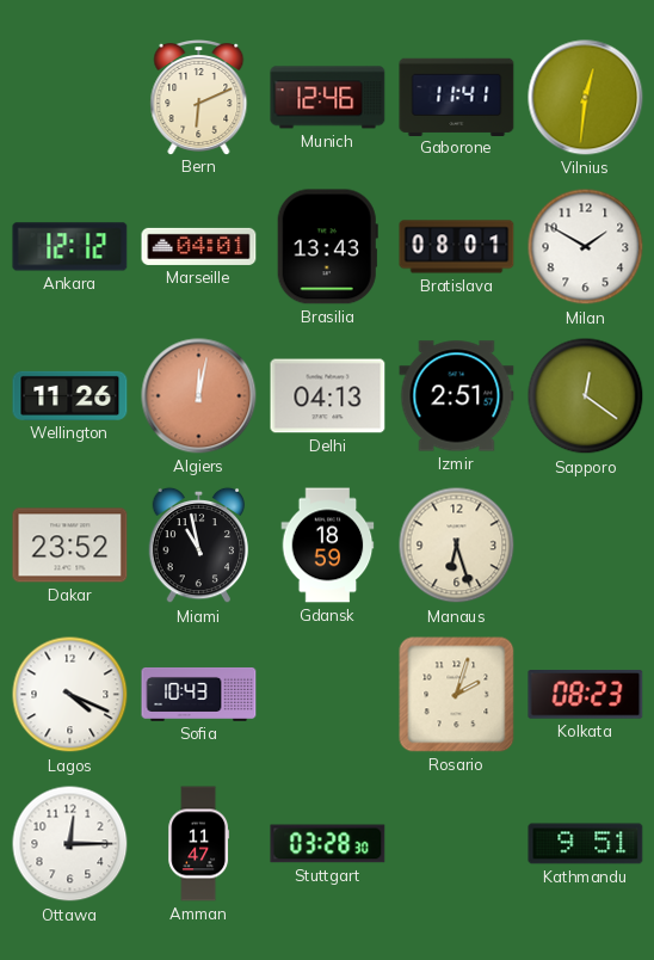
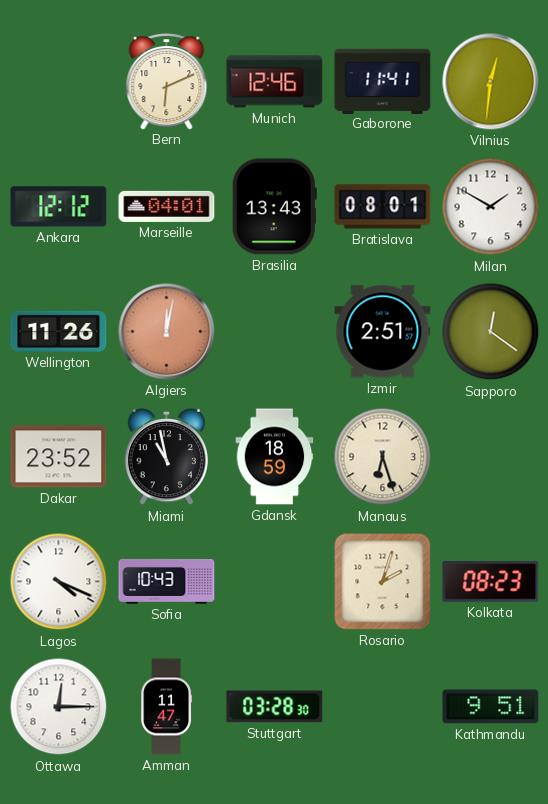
Delhi: 04:13 -> none (328, 396)
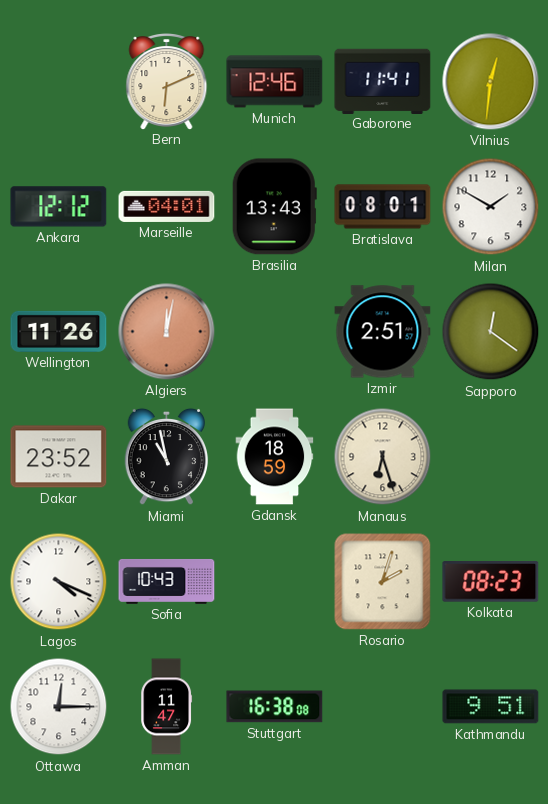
Stuttgart: 03:28 -> 16:38 (275, 707)
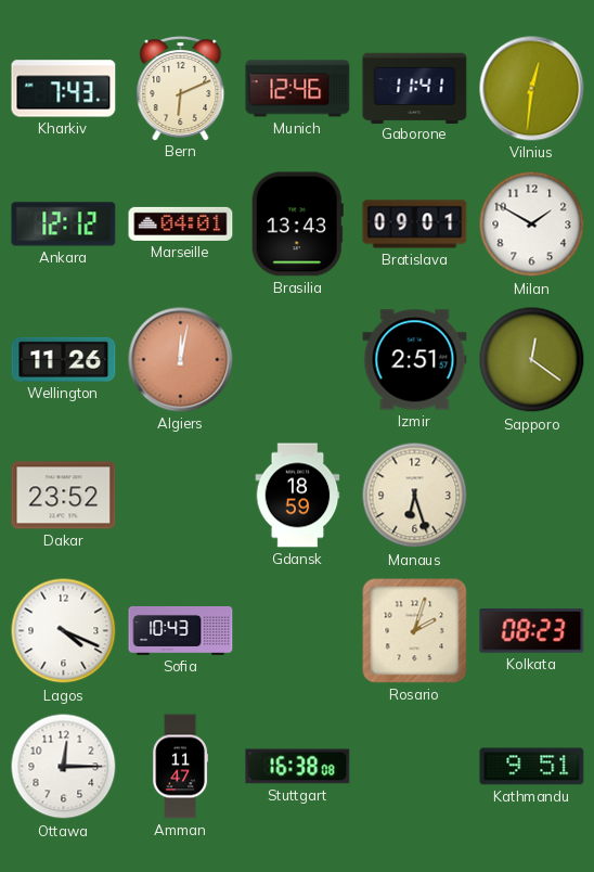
Kharkiv: none -> 7:43 (64, 89)
Bratislava: 08:01 -> 09:01 (415, 225)
Miami: 10:58 -> none (167, 457)
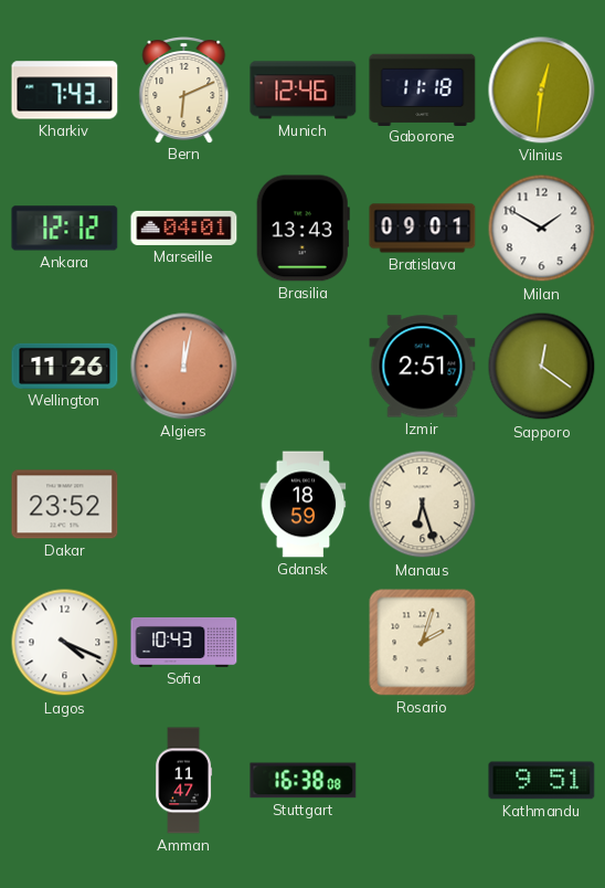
Gaborone: 11:41 -> 11:18 (423, 89)
Kolkata: 08:23 -> none (532, 631)
Ottawa: 12:15 -> none (64, 767)
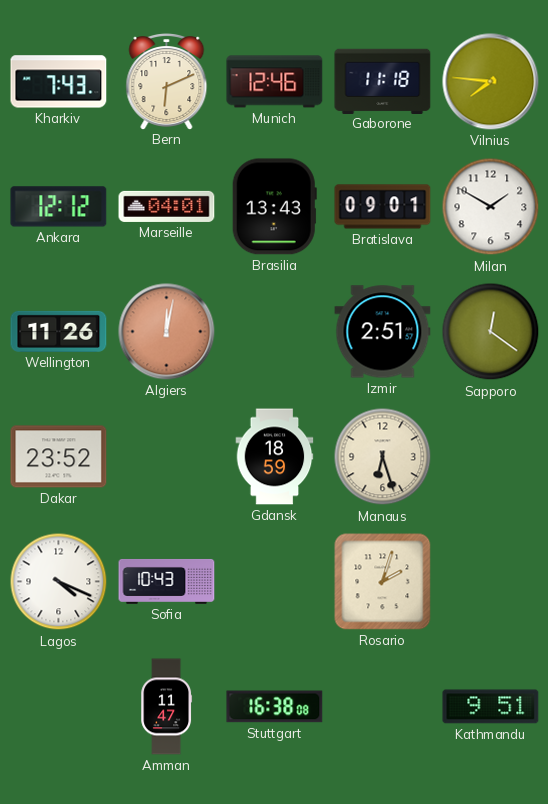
Vilnius: 12:31 -> 7:46 (491, 82)
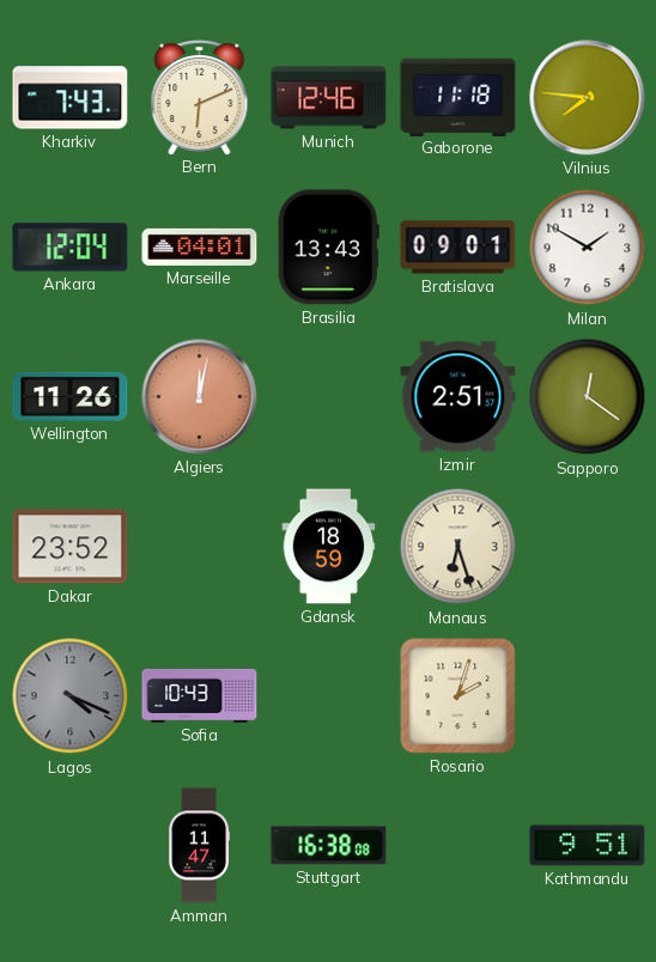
Ankara: 12:12 -> 12:04 (71, 248)
Lagos dial: white -> grey (71, 696)
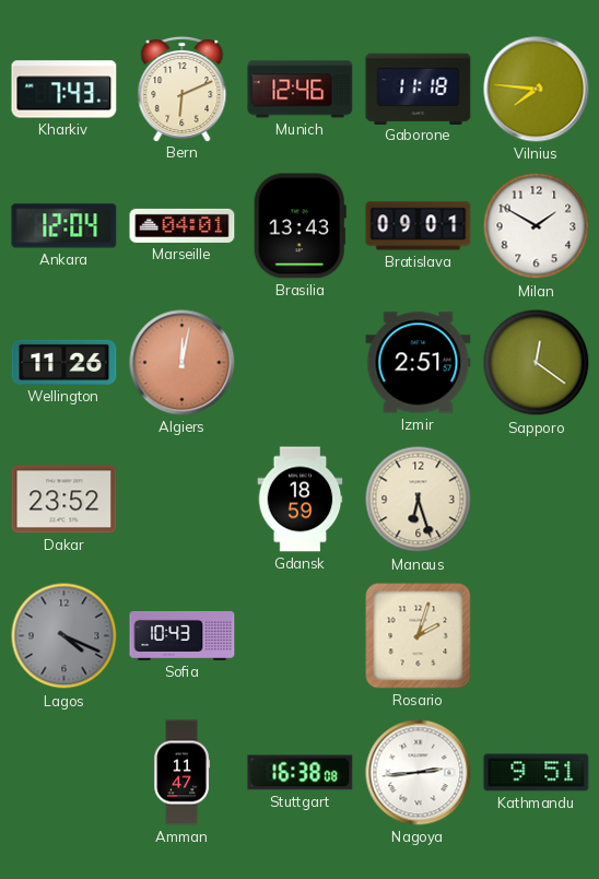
Nagoya: none -> 2:44 (419, 773)
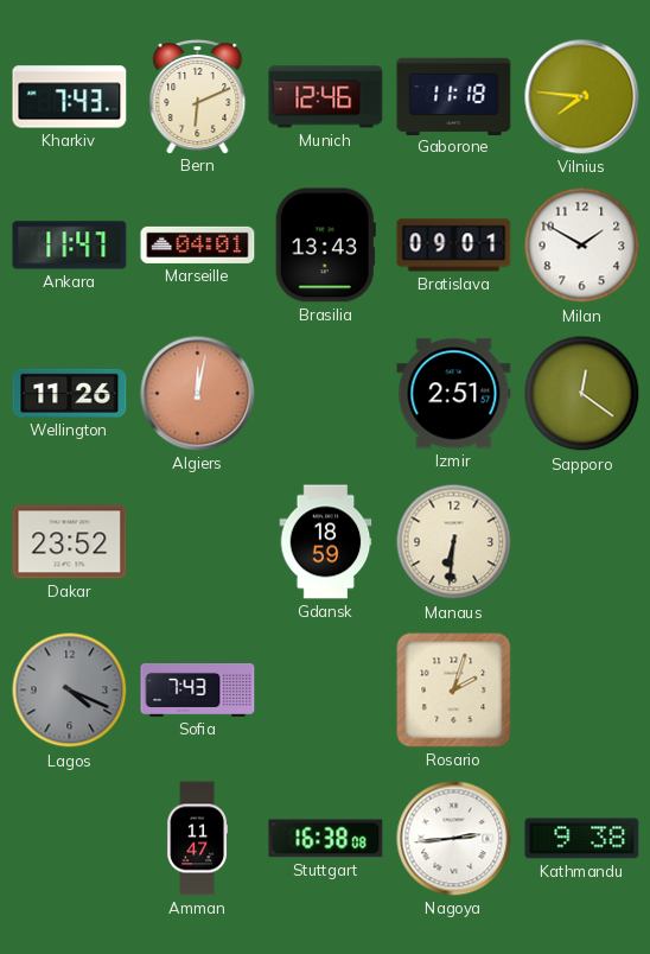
Ankara: 12:04 -> 11:47 (70, 246)
Manaus: 6:27 -> 6:31 (454, 542)
Sofia: 10:43 -> 7:43 (198, 689)
Kathmandu: 9:51 -> 9:38 (582, 839)
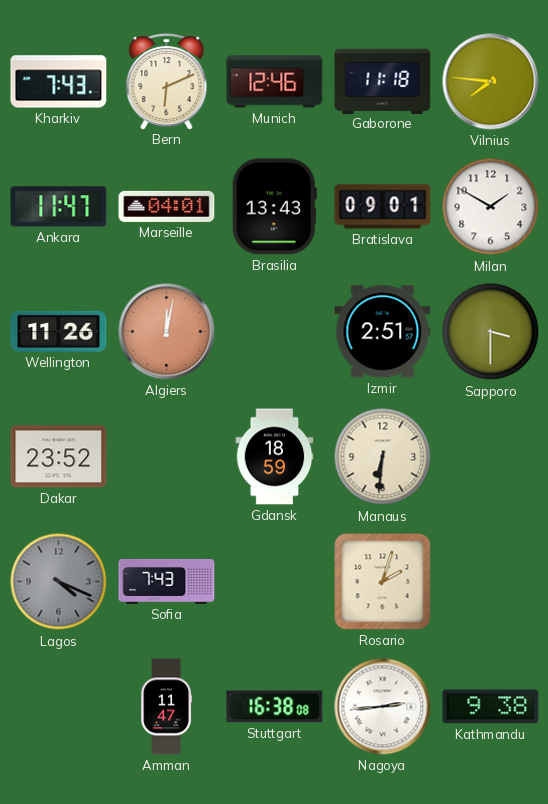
Sapporo: 12:21 -> 3:30 (491, 332)
